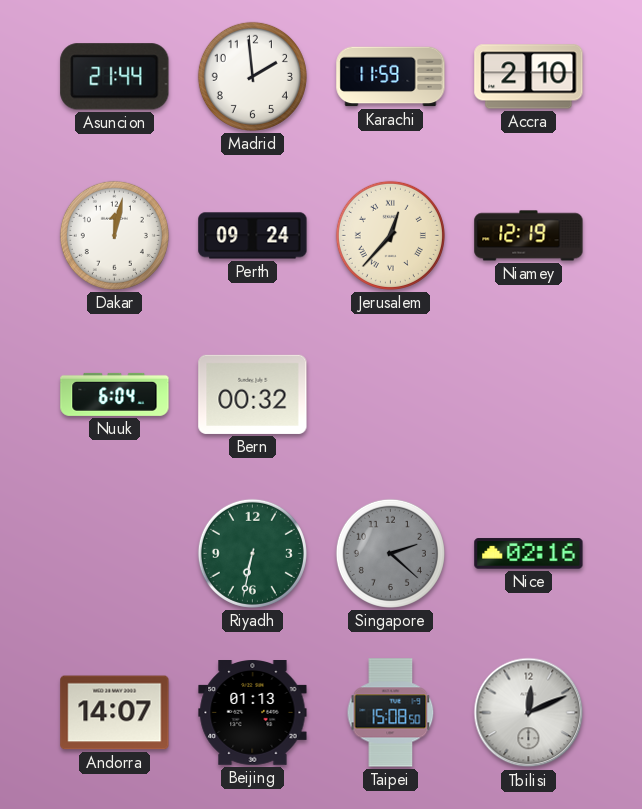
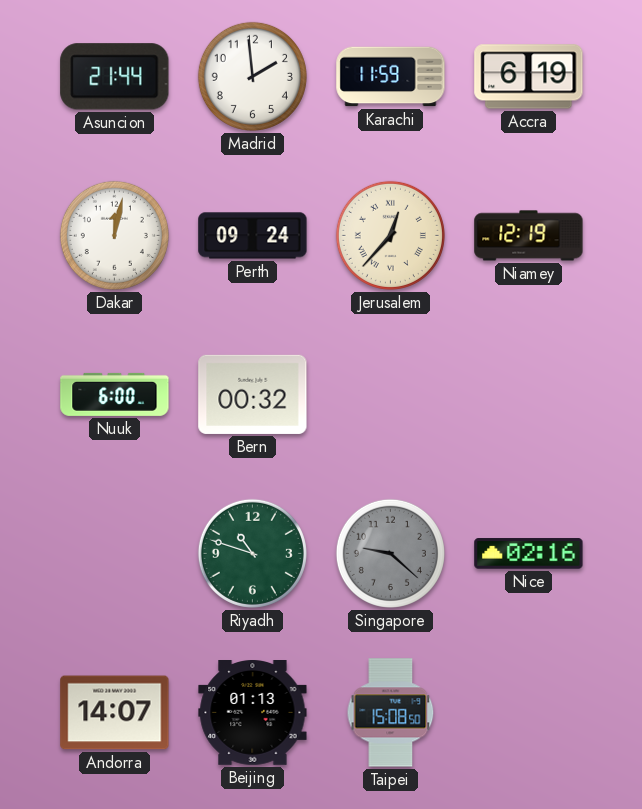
Accra: 2:10 -> 6:19 (529, 77)
Nuuk: 6:04 -> 6:00 (115, 394)
Riyadh: 6:32 -> 10:48 (252, 553)
Singapore: 2:22 -> 9:22 (390, 553)
Tbilisi: 12:11 -> none (529, 713)
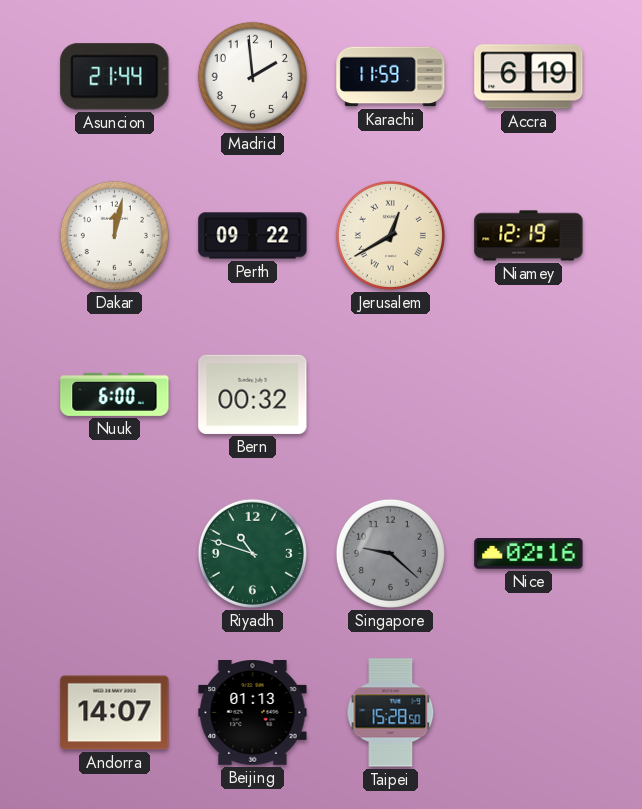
Perth: 09:24 -> 09:22 (253, 236)
Jerusalem: 12:37 -> 12:40 (390, 235)
Taipei: 15:08 -> 15:28 (391, 713)
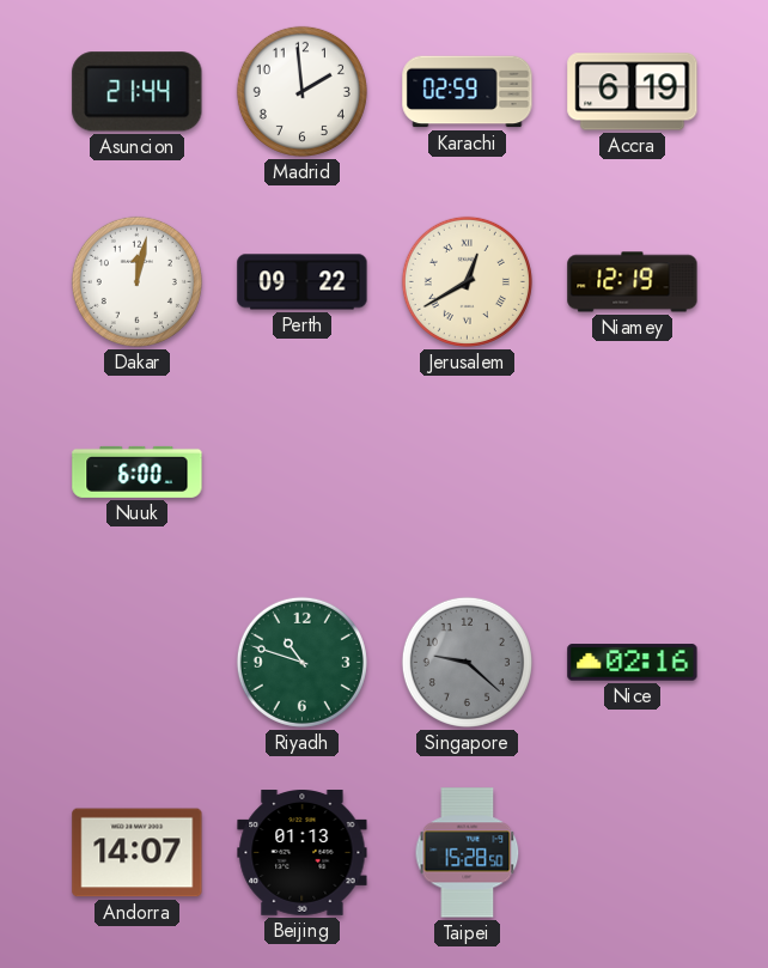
Karachi: 11:59 -> 02:59 (468, 92)
Bern: 00:32 -> none (253, 394)
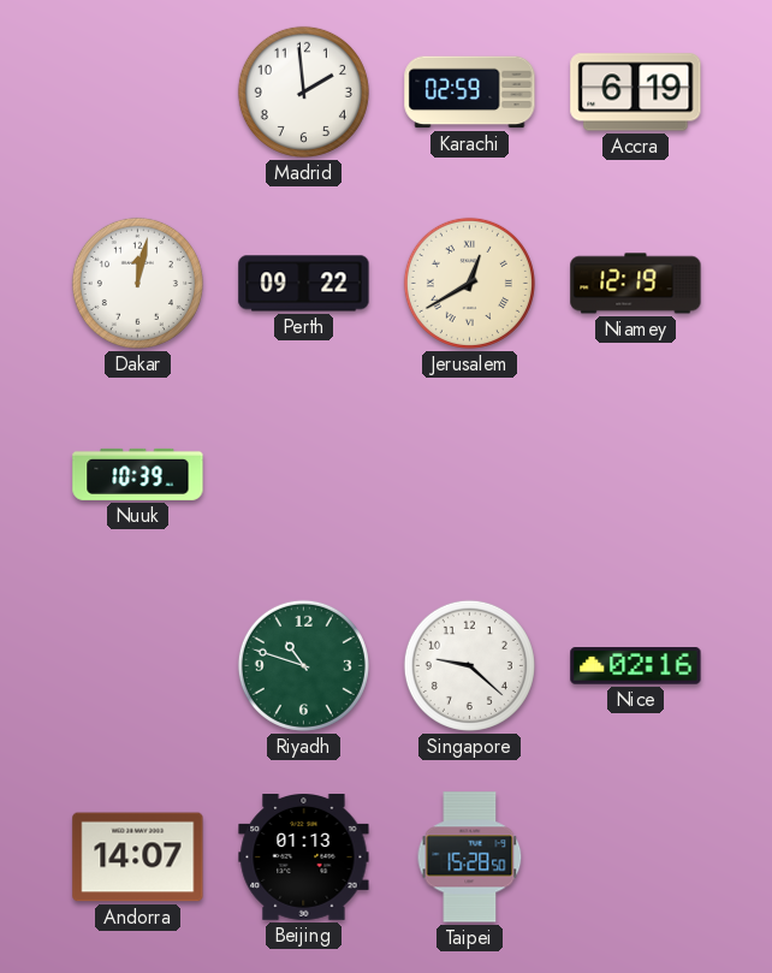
Asuncion: 21:44 -> none (138, 92)
Nuuk: 6:00 -> 10:39 (138, 474)
Singapore dial: grey -> white (469, 665)
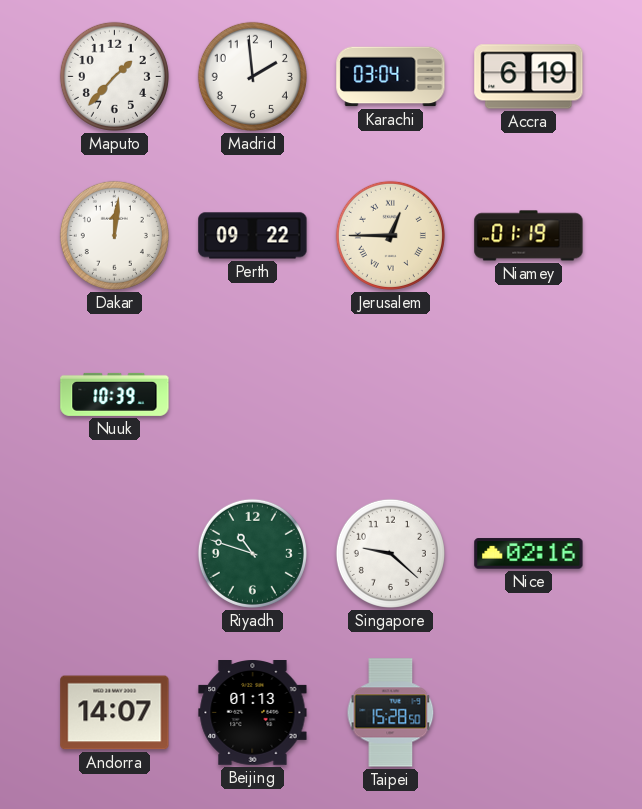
Maputo: none -> 1:37 (114, 76)
Karachi: 02:59 -> 03:04 (391, 77)
Dakar: 12:02 -> 12:01 (114, 235)
Jerusalem: 12:40 -> 12:45 (390, 235)
Niamey: 12:19 -> 01:19 (529, 236)
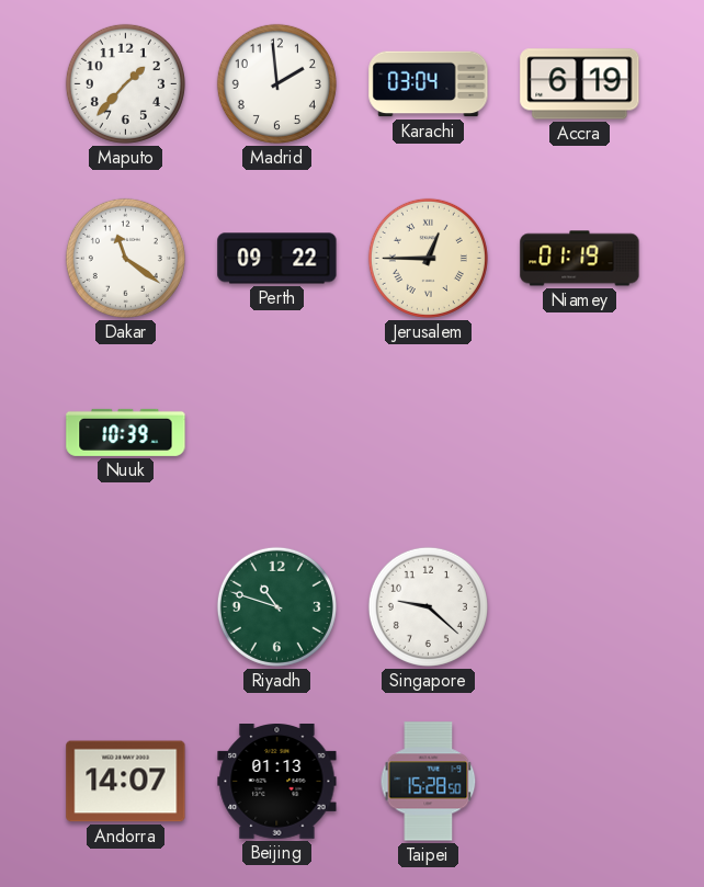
Dakar: 12:01 -> 11:21 (125, 258)
Nice: 02:16 -> none (529, 554)
